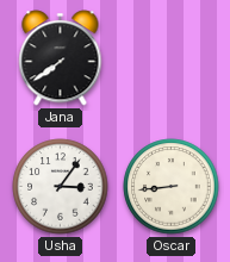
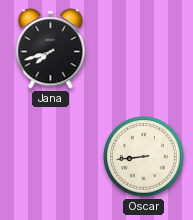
Jana: 7:39 -> 7:42 (51, 49)
Usha: 3:06 -> none (61, 187)
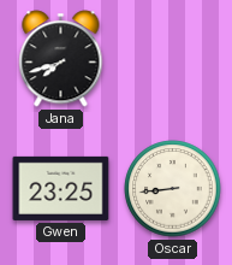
Gwen: none -> 23:25 (61, 188)
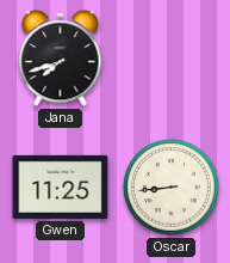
Gwen: 23:25 -> 11:25 (61, 186)
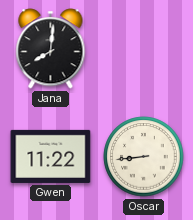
Jana: 7:42 -> 8:01 (51, 49)
Gwen: 11:25 -> 11:22 (51, 156)
